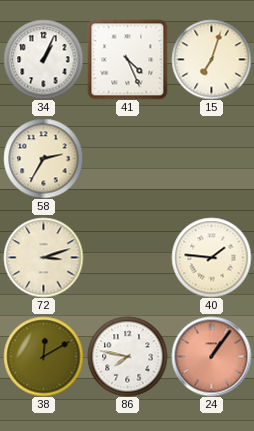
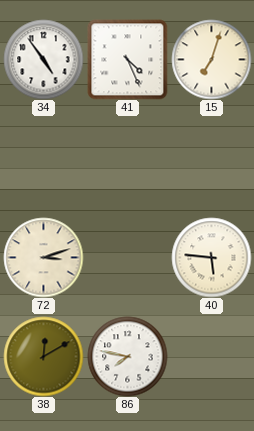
34: 1:04 -> 4:54 (43, 59)
58: 2:35 -> none (43, 158)
40: 1:46 -> 5:46 (211, 257)
24: 1:06 -> none (211, 356)
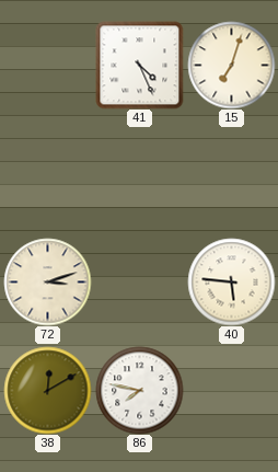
34: 4:54 -> none (43, 59)
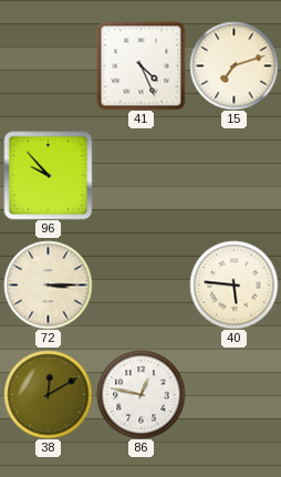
15: 7:03 -> 7:12 (233, 65)
96: none -> 9:53 (48, 175)
72: 3:12 -> 3:15 (48, 284)
86: 7:47 -> 12:47 (140, 394)
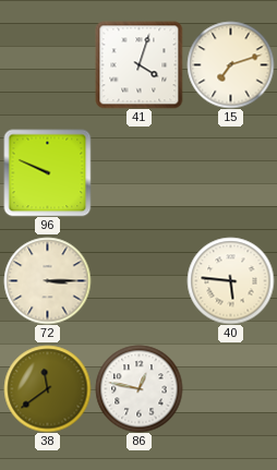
41: 4:26 -> 4:03 (138, 64)
96: 9:53 -> 9:49 (47, 172)
38: 12:10 -> 11:39 (47, 388)
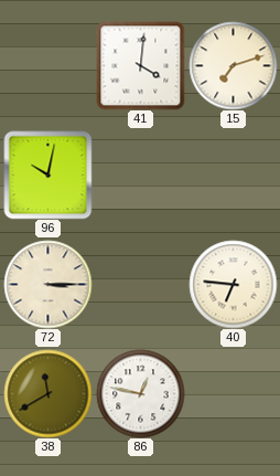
41: 4:03 -> 4:01 (140, 65)
96: 9:49 -> 10:02 (47, 174)
40: 5:46 -> 6:46 (233, 284)
38: 11:39 -> 11:40 (47, 393)
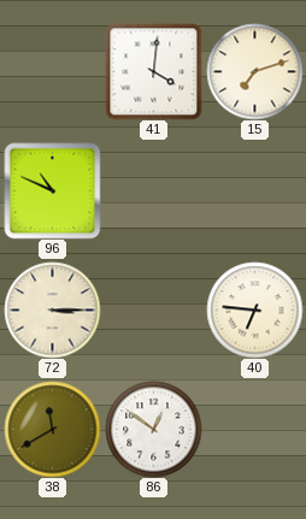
96: 10:02 -> 10:49 (52, 190)
86: 12:47 -> 12:51 (153, 429)
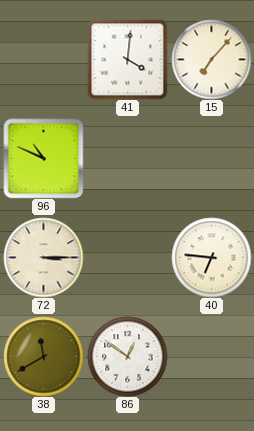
15: 7:12 -> 7:07 (211, 59)
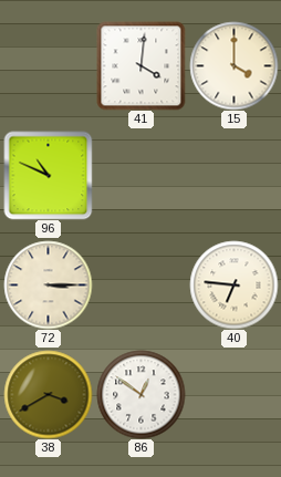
15: 7:07 -> 4:00 (233, 65)
38: 11:40 -> 3:40 (48, 394)
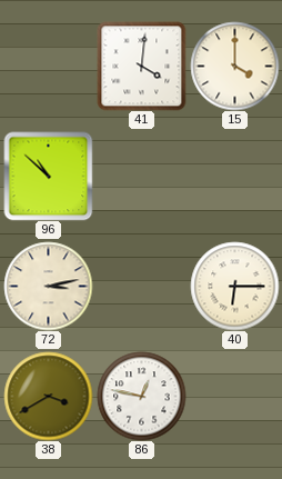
96: 10:49 -> 10:52 (48, 176)
72: 3:15 -> 3:13 (48, 286)
40: 6:46 -> 6:15 (234, 286)
86: 12:51 -> 12:47 (141, 396)
